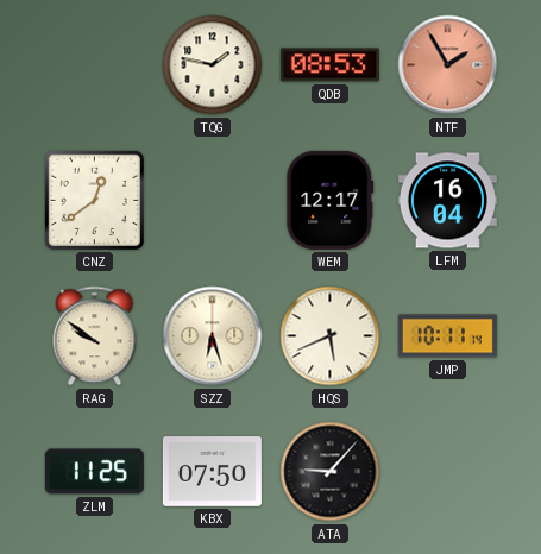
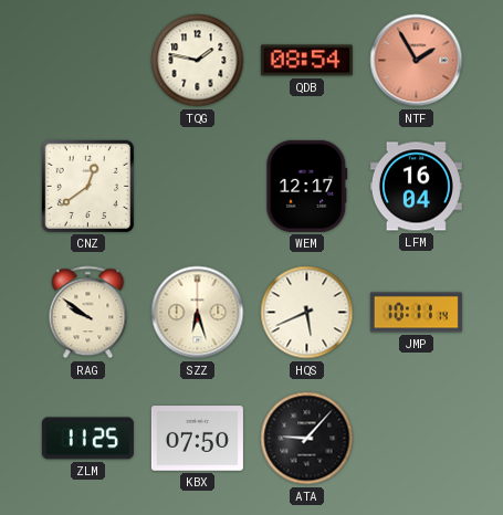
QDB: 08:53 -> 08:54 (306, 61)
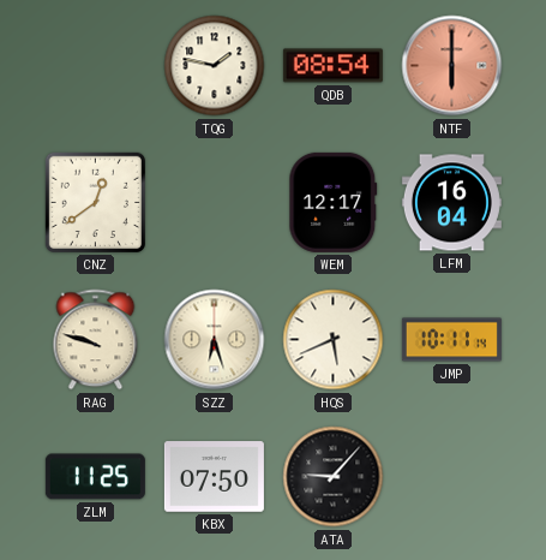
NTF: 1:55 -> 6:00 (452, 66)
RAG: 9:51 -> 9:48 (96, 340)
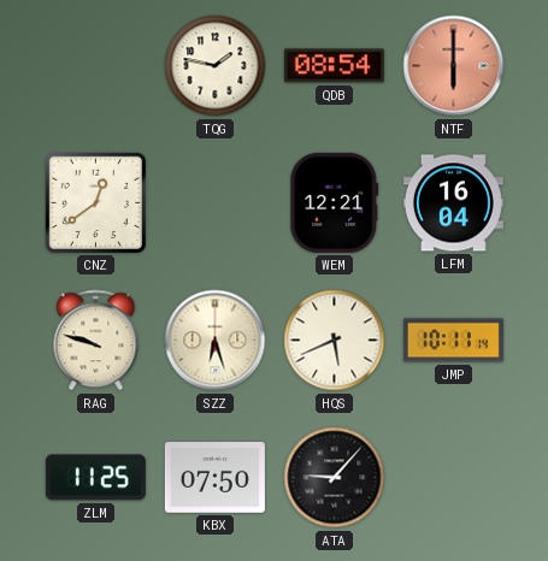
WEM: 12:17 -> 12:21 (335, 202)
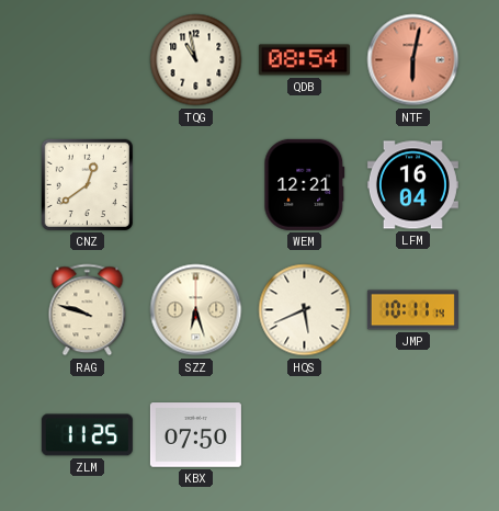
TQG: 1:47 -> 10:58 (196, 60)
NTF: 6:00 -> 6:02 (413, 60)
ATA: 9:07 -> none (335, 478)
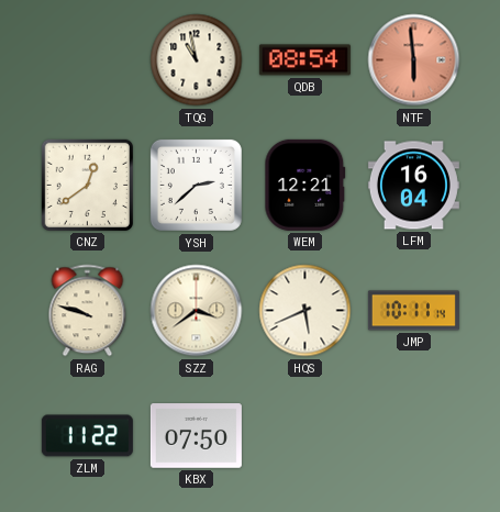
NTF: 6:02 -> 5:59 (414, 60)
YSH: none -> 2:38 (196, 185)
SZZ: 6:27 -> 3:39 (197, 311)
ZLM: 11:25 -> 11:22 (87, 436)
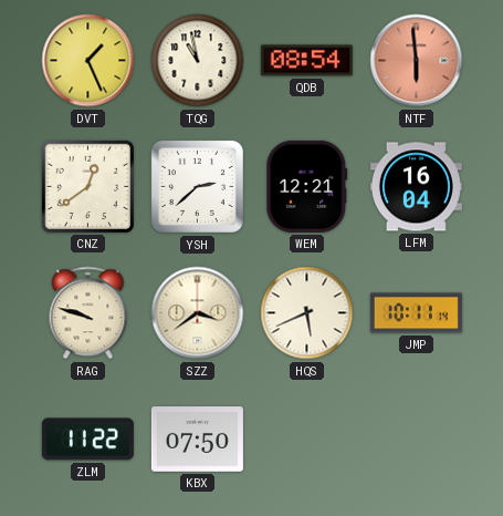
DVT: none -> 1:26 (88, 61)
